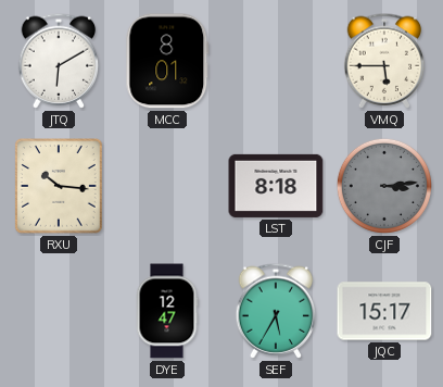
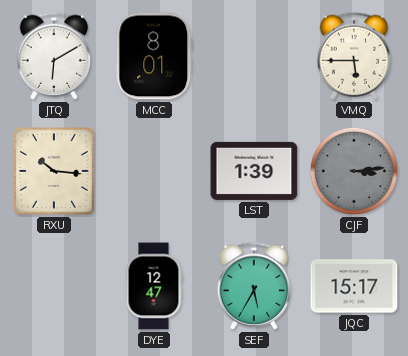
LST: 8:18 -> 1:39 (254, 171)
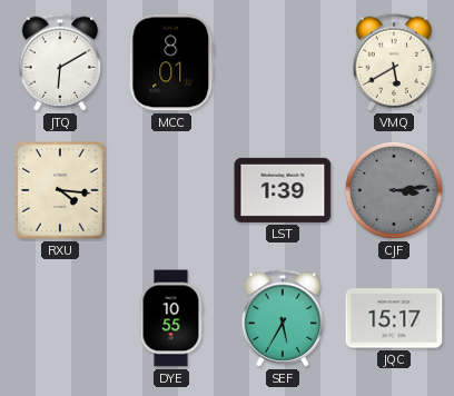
VMQ: 5:45 -> 5:40 (394, 62)
RXU: 10:16 -> 4:16 (61, 191)
DYE: 12:47 -> 10:55 (171, 318)
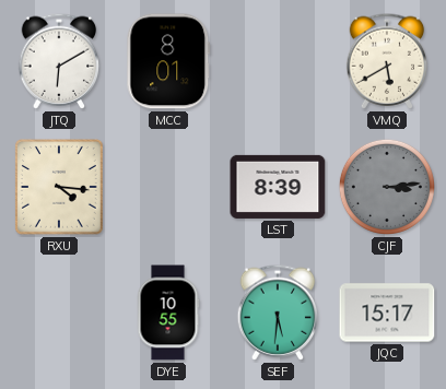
LST: 1:39 -> 8:39 (278, 187)
SEF: 5:35 -> 5:31 (278, 313)
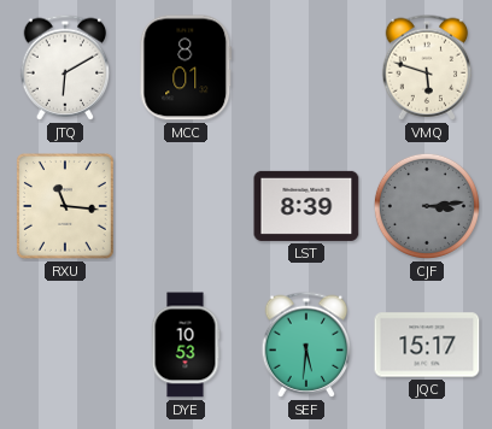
VMQ: 5:40 -> 5:48 (427, 67)
RXU: 4:16 -> 11:16 (66, 207)
DYE: 10:55 -> 10:53 (186, 345)
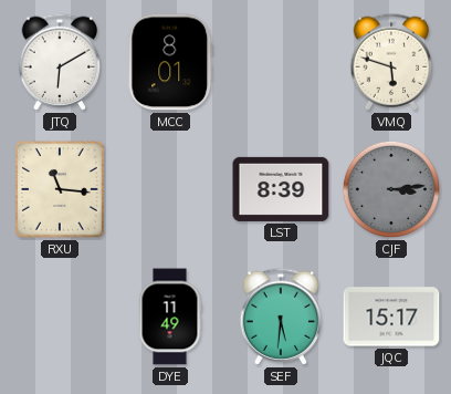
DYE: 10:53 -> 11:49 (170, 317)
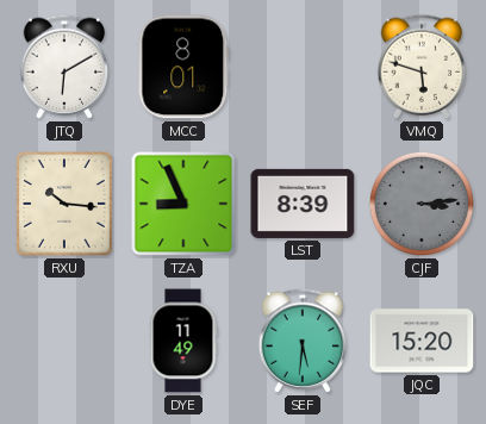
RXU: 11:16 -> 10:16 (66, 205)
TZA: none -> 8:56 (183, 204)
JQC: 15:17 -> 15:20 (422, 341)
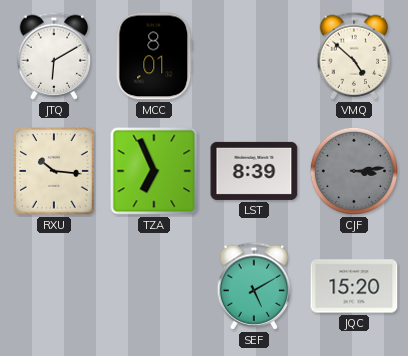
VMQ: 5:48 -> 4:52 (354, 56)
TZA: 8:56 -> 6:56 (154, 171)
DYE: 11:49 -> none (183, 341)
SEF: 5:31 -> 5:10 (254, 286)
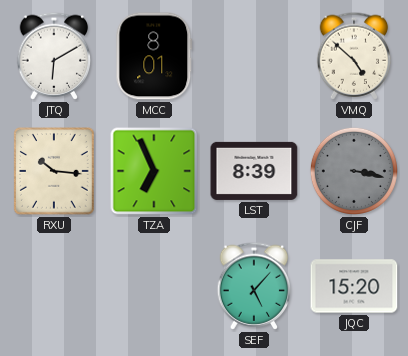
CJF: 3:14 -> 3:17 (354, 171)
SEF: 5:10 -> 5:07 (254, 286)
